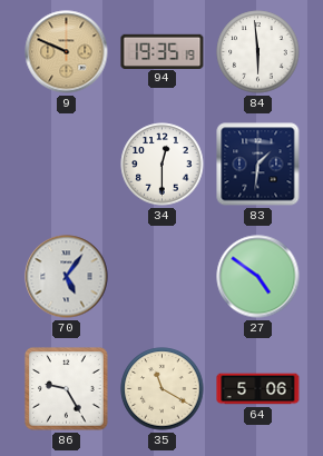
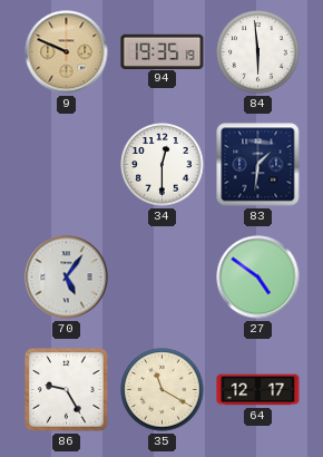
64: 5:06 -> 12:17 (258, 390)
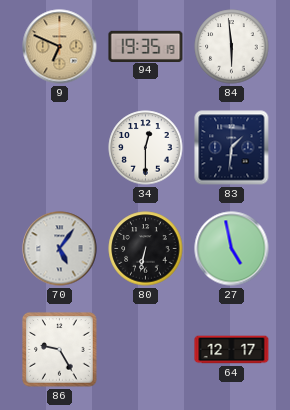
9: 9:49 -> 6:49 (60, 47)
80: none -> 6:32 (146, 249)
27: 4:51 -> 4:58 (232, 249)
35: 11:20 -> none (163, 390)
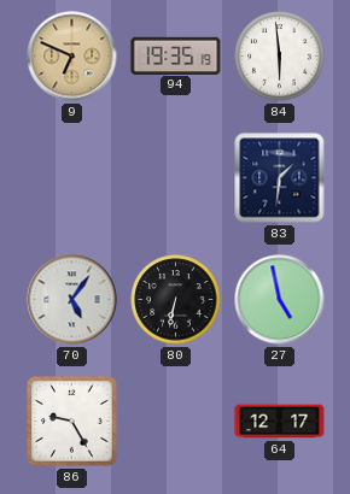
34: 12:30 -> none (146, 148)
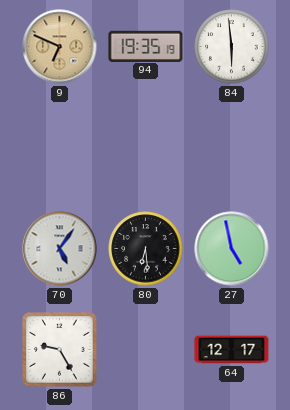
83: 1:31 -> none (280, 178)
80: 6:32 -> 6:29 (146, 249)
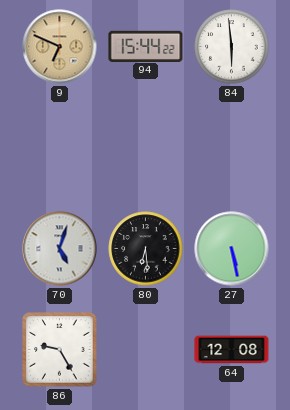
94: 19:35 -> 15:44 (146, 46)
70: 5:06 -> 5:03 (60, 249)
27: 4:58 -> 5:28 (232, 249)
64: 12:17 -> 12:08 (232, 350)
